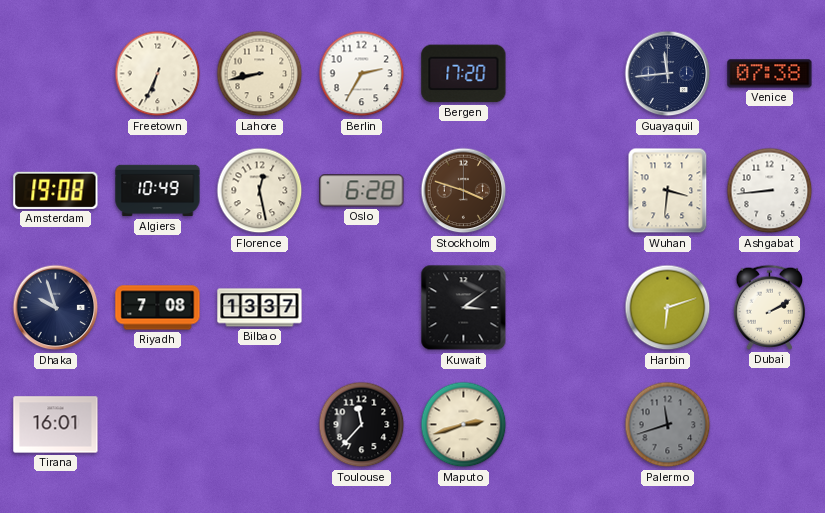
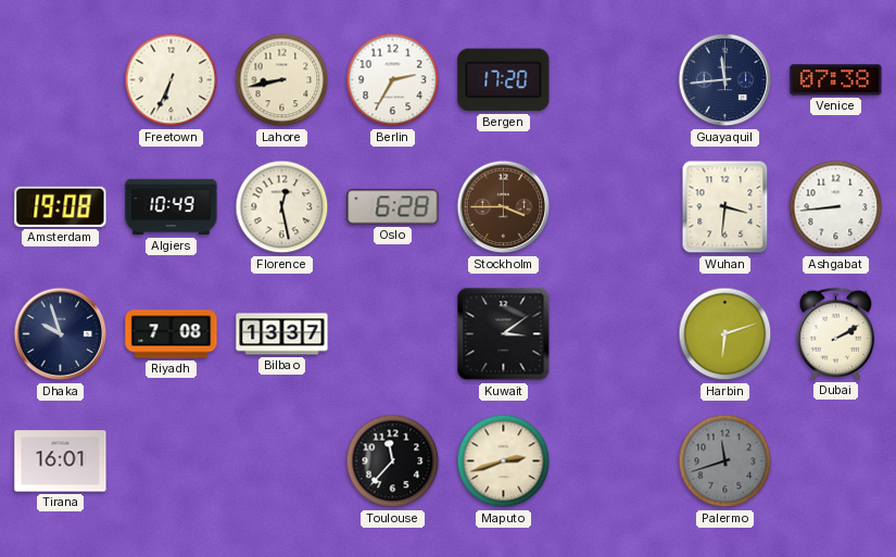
Stockholm: 3:48 -> 3:45 (504, 207)
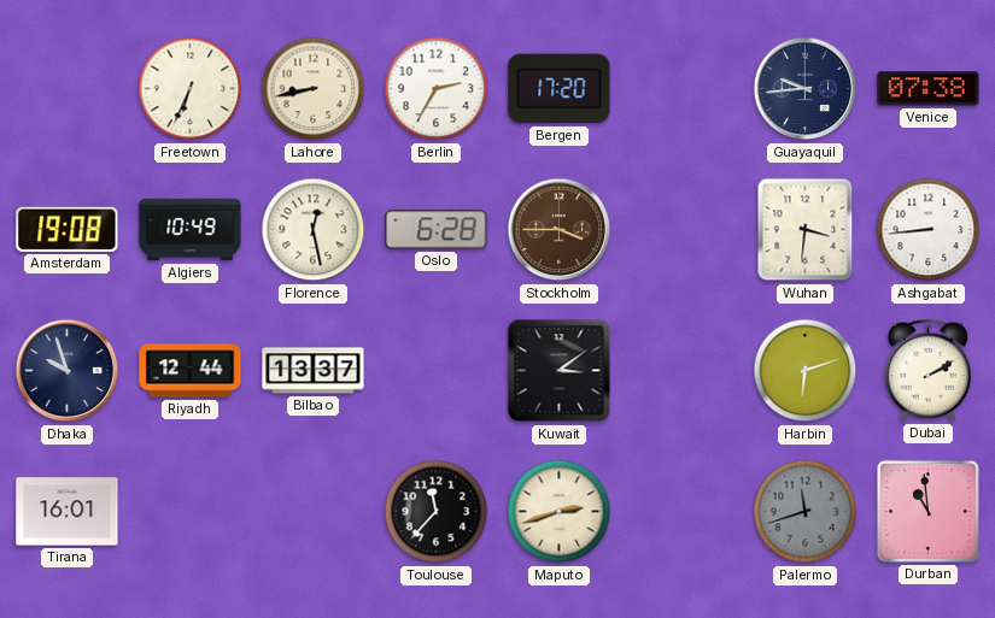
Guayaquil: 11:44 -> 9:44 (806, 89)
Riyadh: 7:08 -> 12:44 (191, 371)
Durban: none -> 10:59 (927, 511)
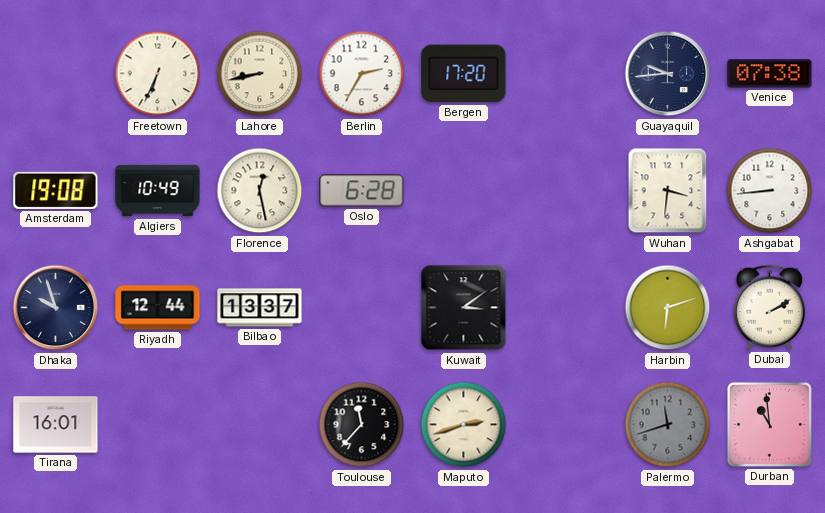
Stockholm: 3:45 -> none (560, 230)
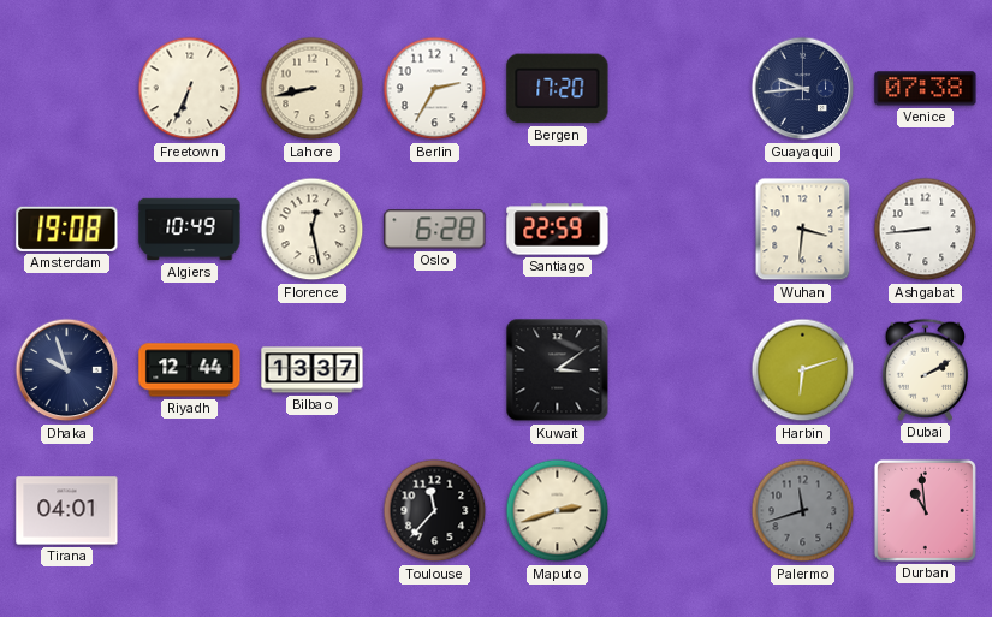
Santiago: none -> 22:59 (558, 230)
Tirana: 16:01 -> 04:01 (67, 511)
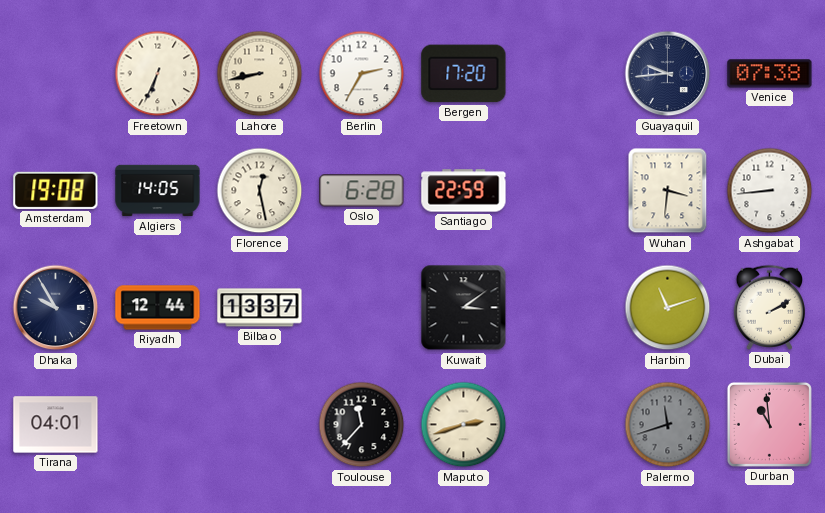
Algiers: 10:49 -> 14:05 (158, 191)
Dhaka: 9:57 -> 9:55 (56, 308)
Harbin: 6:12 -> 11:12 (668, 308)
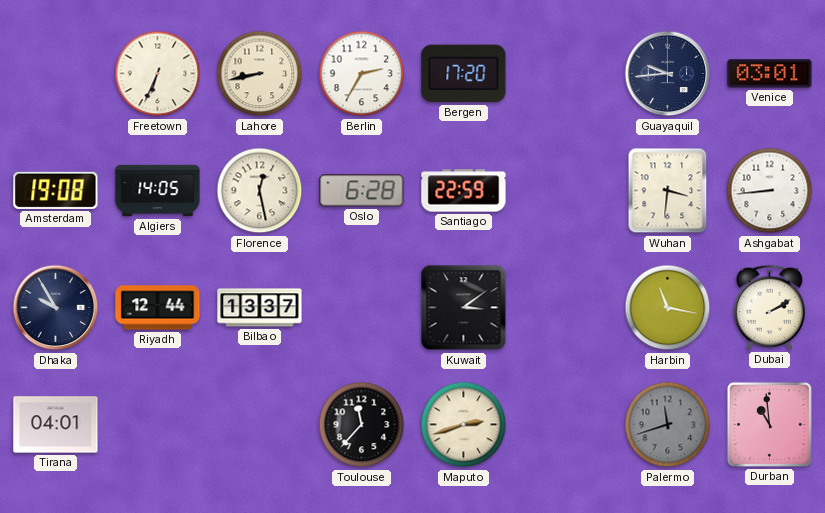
Venice: 07:38 -> 03:01 (770, 74)
Harbin: 11:12 -> 11:17 (668, 308)
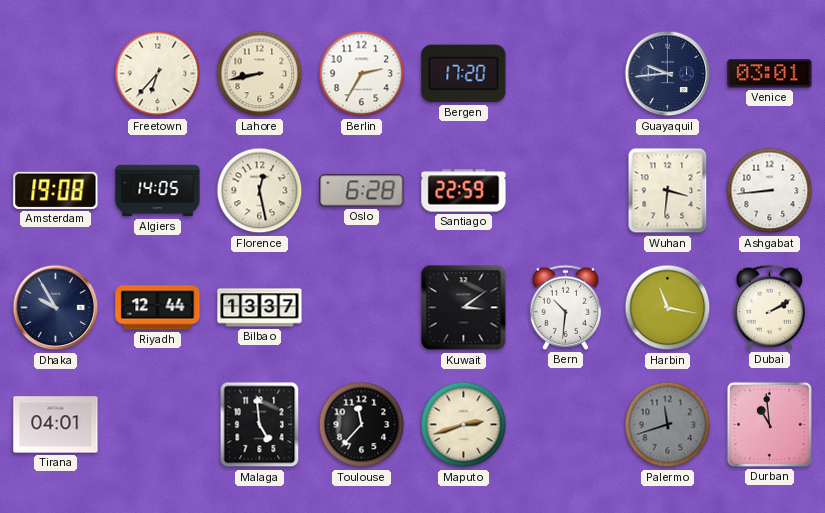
Freetown: 6:34 -> 6:37 (158, 74)
Bern: none -> 10:31 (565, 307)
Malaga: none -> 4:59 (260, 425)
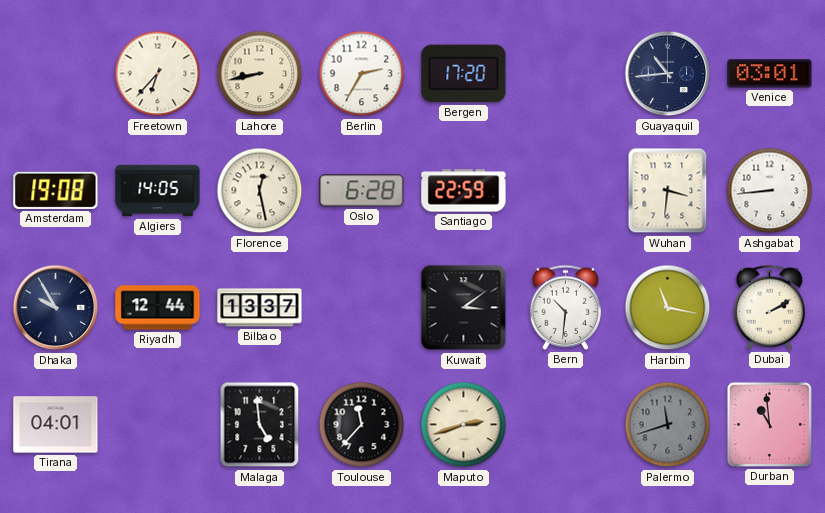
Guayaquil: 9:44 -> 10:44 (668, 74)
